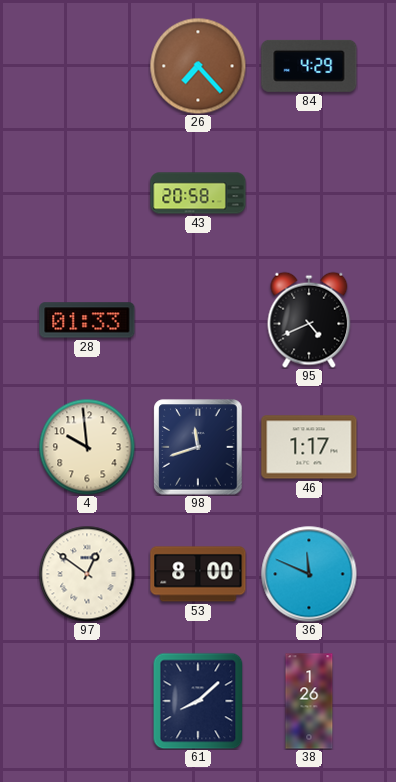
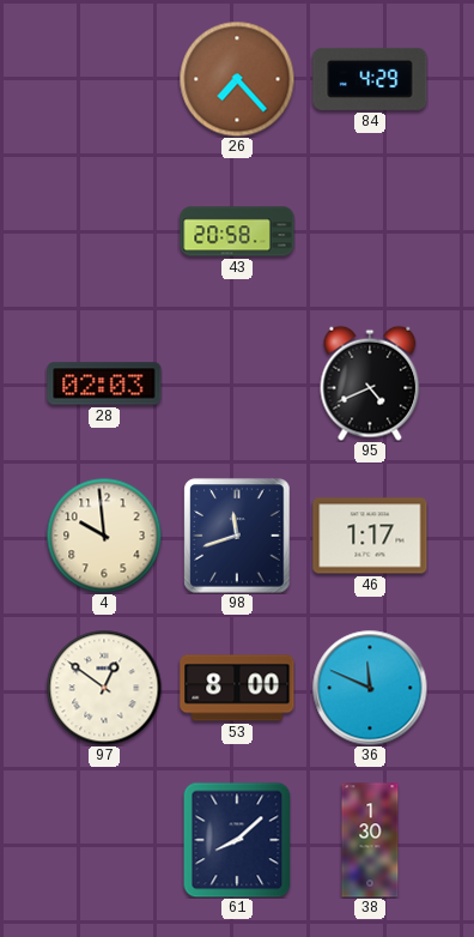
28: 01:33 -> 02:03 (104, 383)
38: 1:26 -> 1:30 (370, 840)
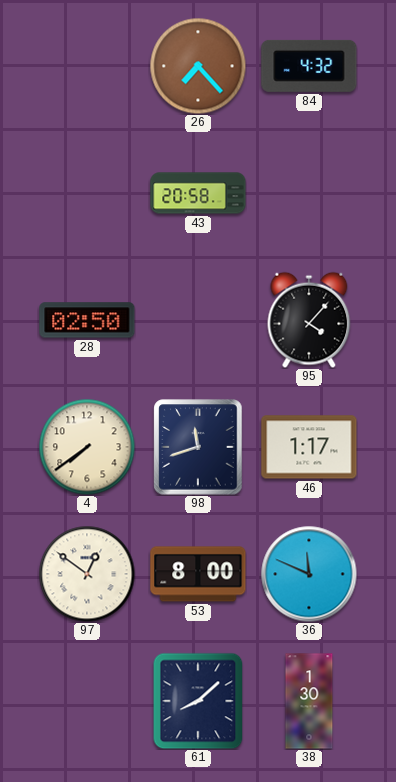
84: 4:29 -> 4:32 (309, 66)
28: 02:03 -> 02:50 (87, 320)
95: 4:41 -> 4:07 (309, 320)
4: 9:59 -> 7:39 (87, 447)
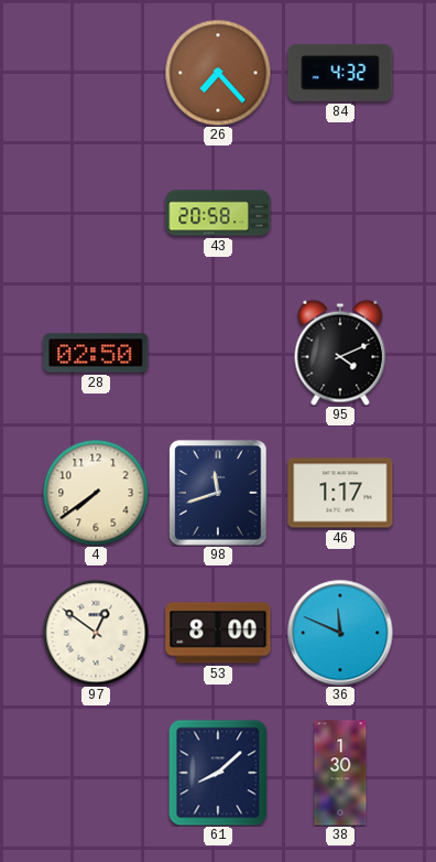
95: 4:07 -> 4:11 (340, 353)
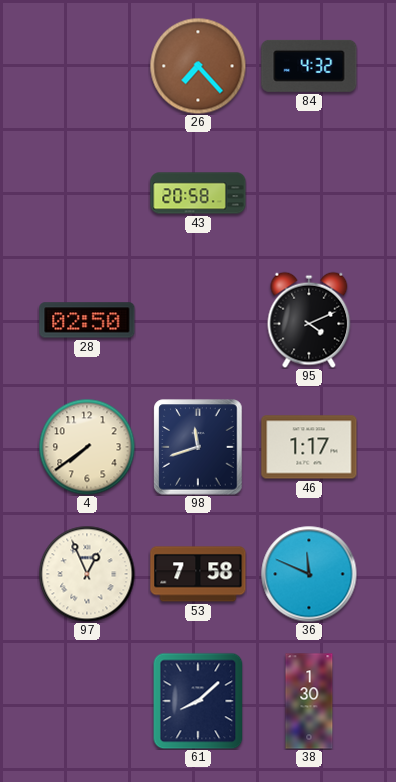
97: 12:51 -> 12:56 (87, 574)
53: 8:00 -> 7:58 (198, 574)
